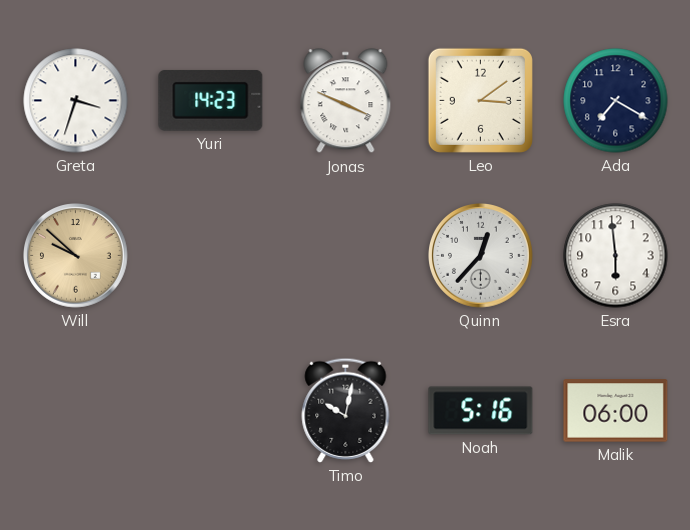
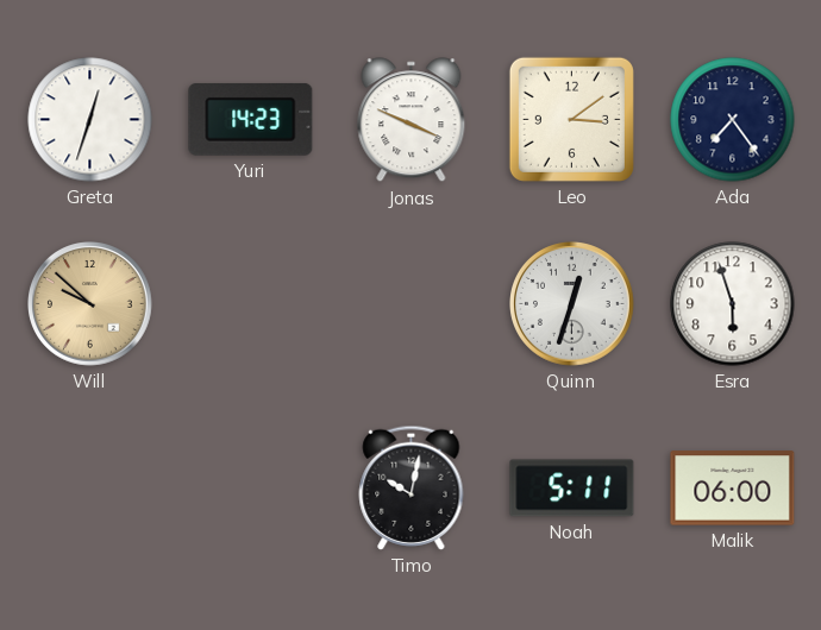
Greta: 3:33 -> 12:33 (90, 120)
Ada: 7:20 -> 7:24 (733, 120)
Quinn: 12:37 -> 12:33 (572, 304)
Esra: 5:59 -> 5:57 (733, 304)
Noah: 5:16 -> 5:11 (572, 489)
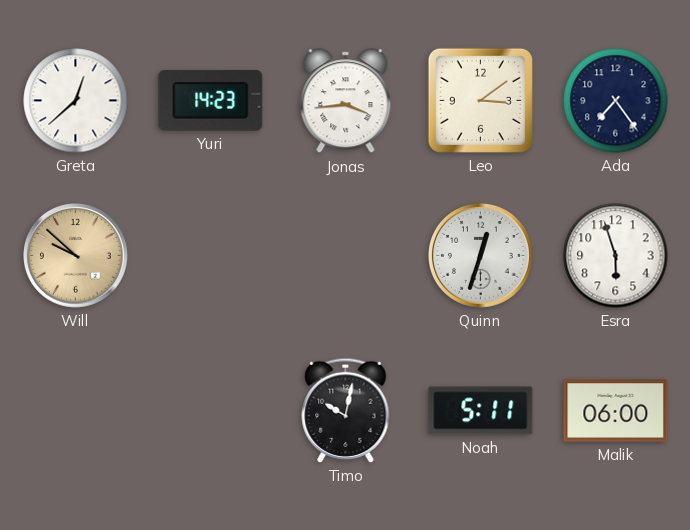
Greta: 12:33 -> 12:38 (76, 101)
Jonas: 3:49 -> 3:44 (346, 101)
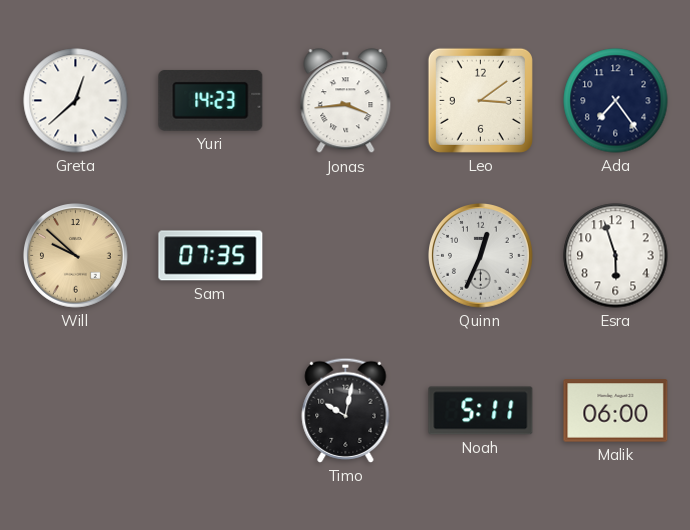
Sam: none -> 07:35 (211, 256)
Quinn: 12:33 -> 12:34 (481, 256)
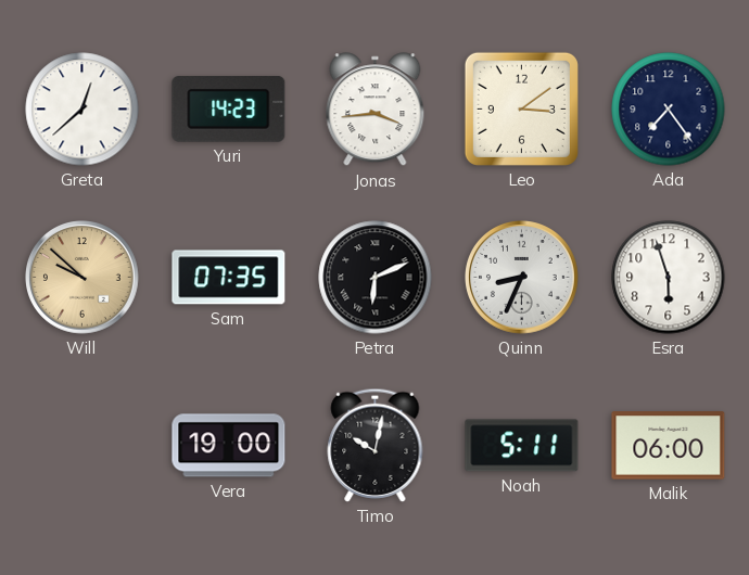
Petra: none -> 6:11 (376, 278)
Quinn: 12:34 -> 8:34 (522, 278)
Vera: none -> 19:00 (229, 446)
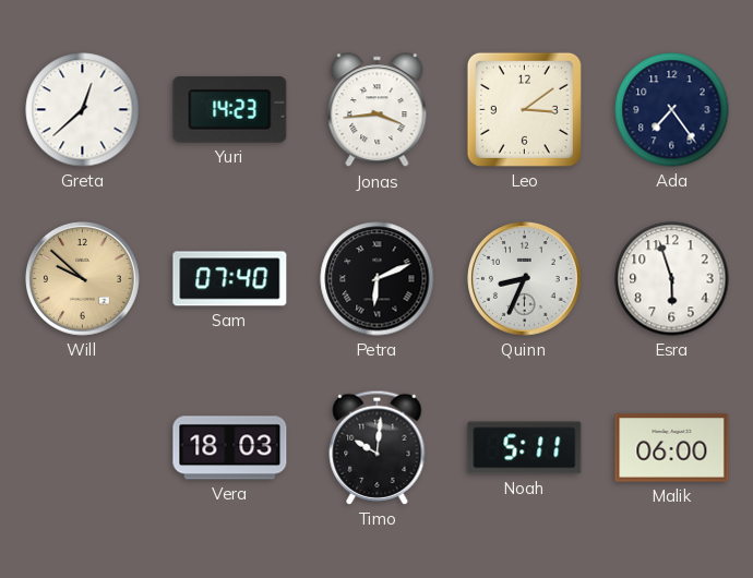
Sam: 07:35 -> 07:40 (230, 279)
Vera: 19:00 -> 18:03 (230, 448)
Timo: 10:02 -> 10:01 (378, 447)
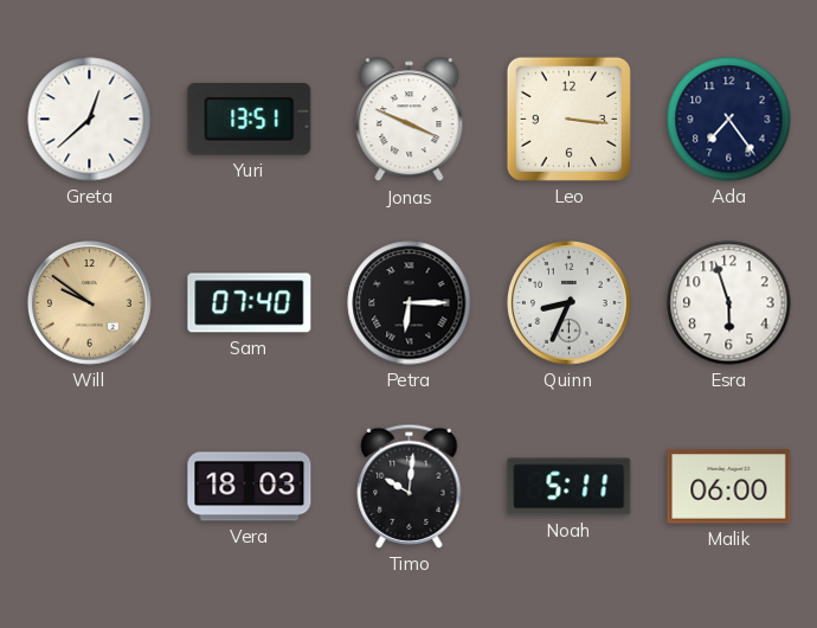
Yuri: 14:23 -> 13:51 (250, 118)
Jonas: 3:44 -> 3:49 (410, 120)
Leo: 3:09 -> 3:16 (568, 118)
Will: 9:52 -> 9:51 (90, 303)
Petra: 6:11 -> 6:15 (410, 303)
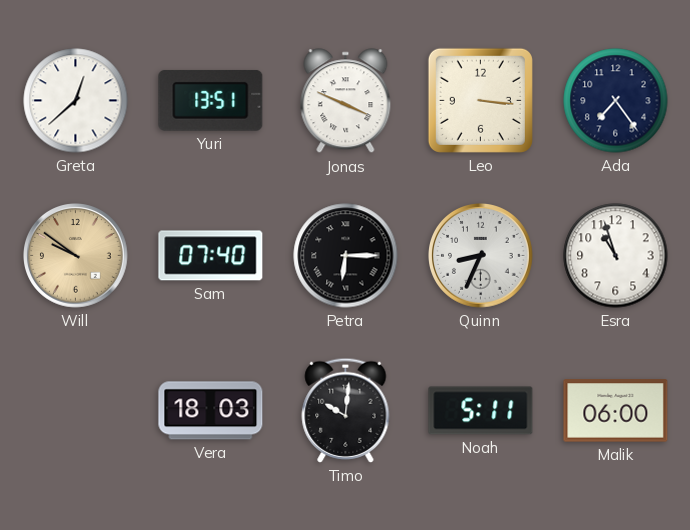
Esra: 5:57 -> 10:57 (616, 256)
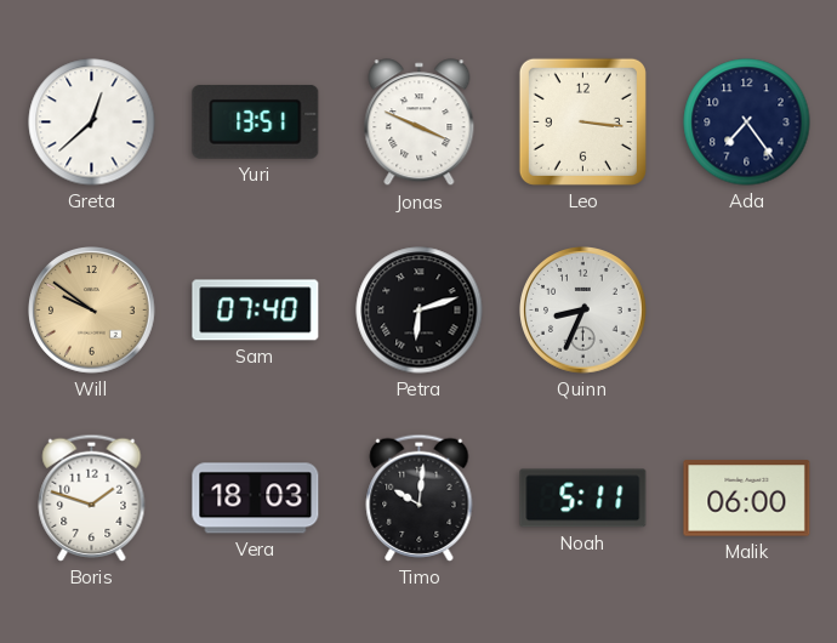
Petra: 6:15 -> 6:12 (420, 311)
Esra: 10:57 -> none (616, 256)
Boris: none -> 1:48 (92, 497)
